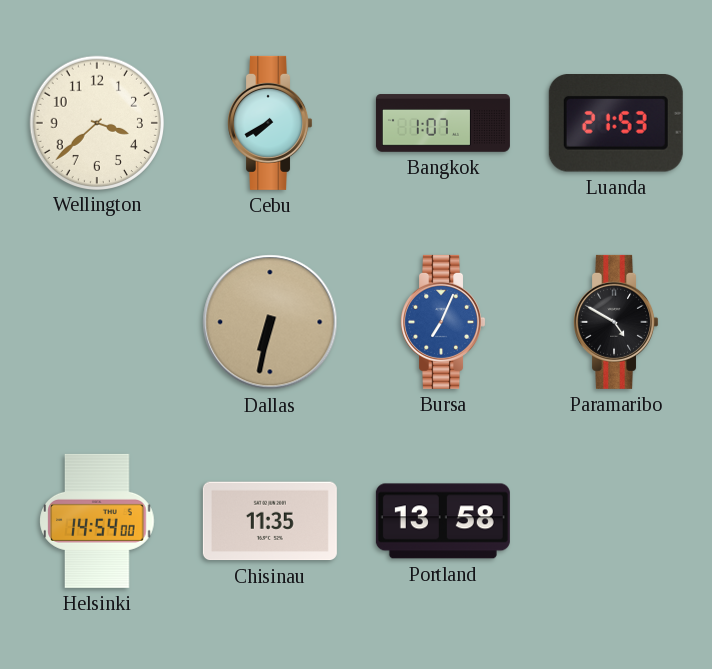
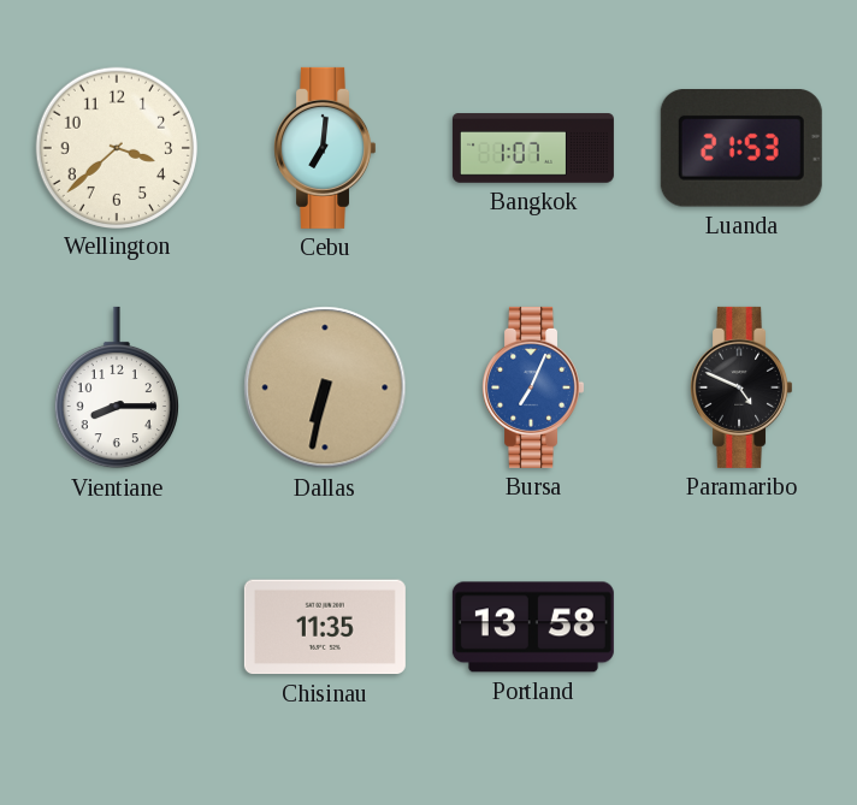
Cebu: 7:40 -> 7:01 (325, 148)
Vientiane: none -> 8:15 (117, 387)
Paramaribo: 4:50 -> 4:49 (741, 387)
Helsinki: 14:54 -> none (97, 521)
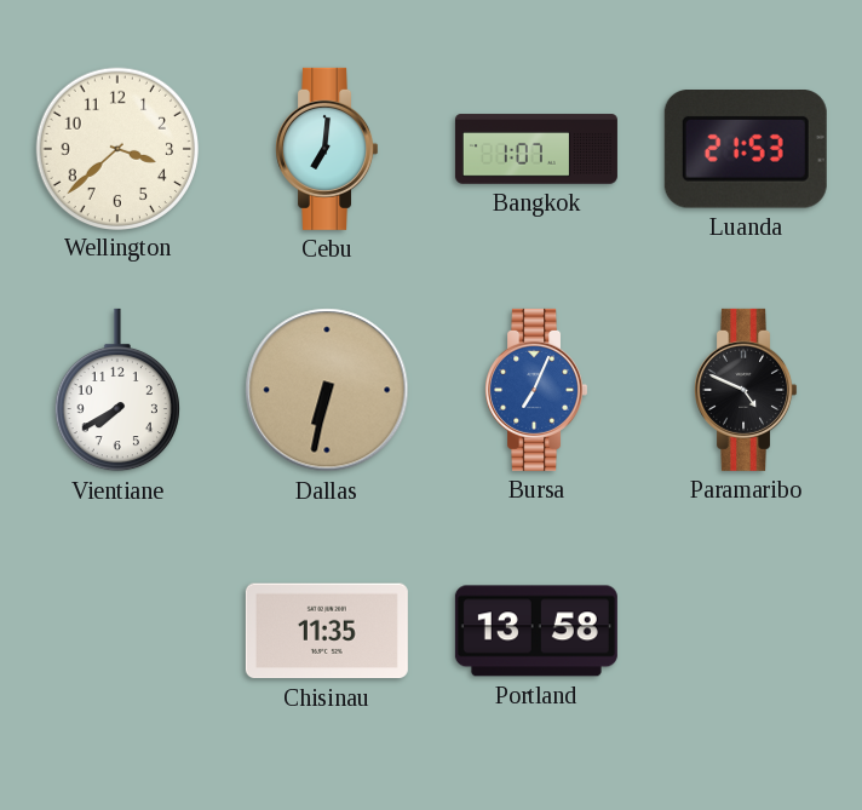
Vientiane: 8:15 -> 7:40 (117, 390)
